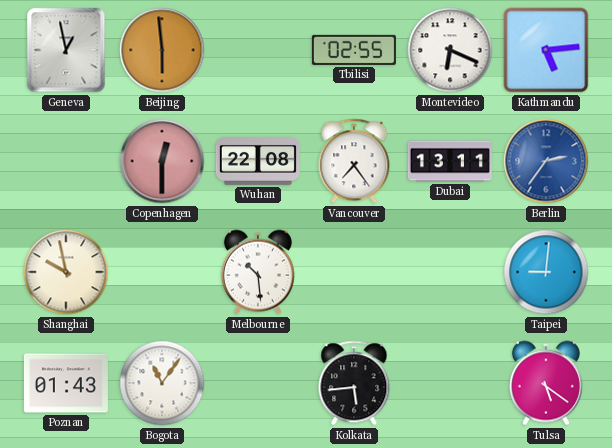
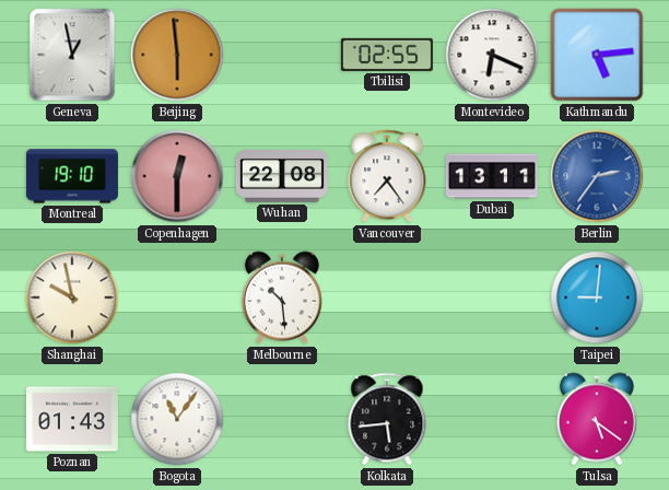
Montreal: none -> 19:10 (72, 176)
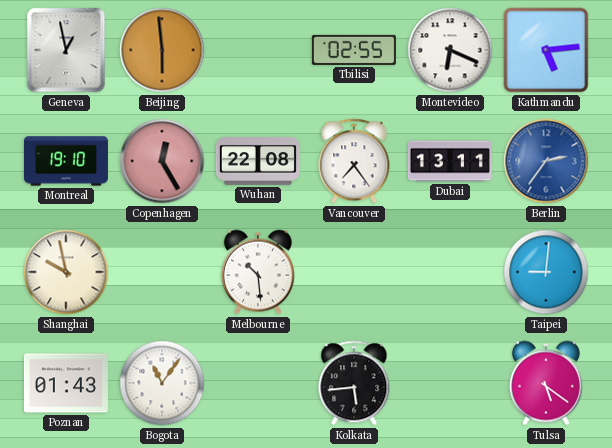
Copenhagen: 12:30 -> 12:25 (162, 161)
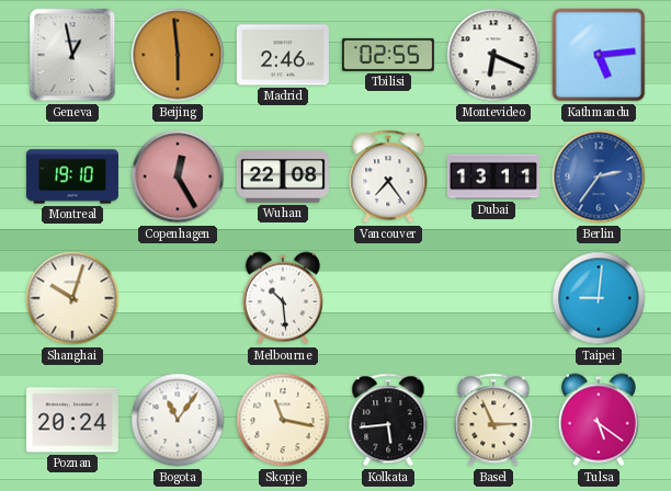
Madrid: none -> 2:46 (283, 55)
Shanghai: 9:58 -> 10:03 (72, 298)
Poznan: 01:43 -> 20:24 (72, 420)
Skopje: none -> 11:17 (283, 420)
Basel: none -> 2:56 (493, 420)
